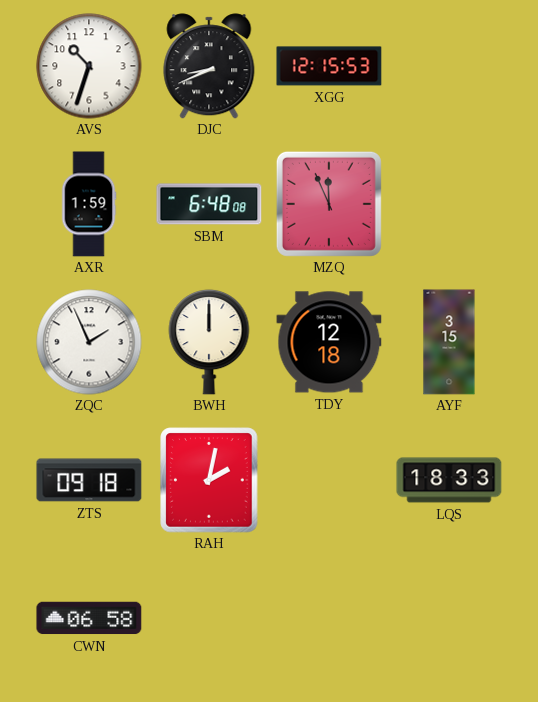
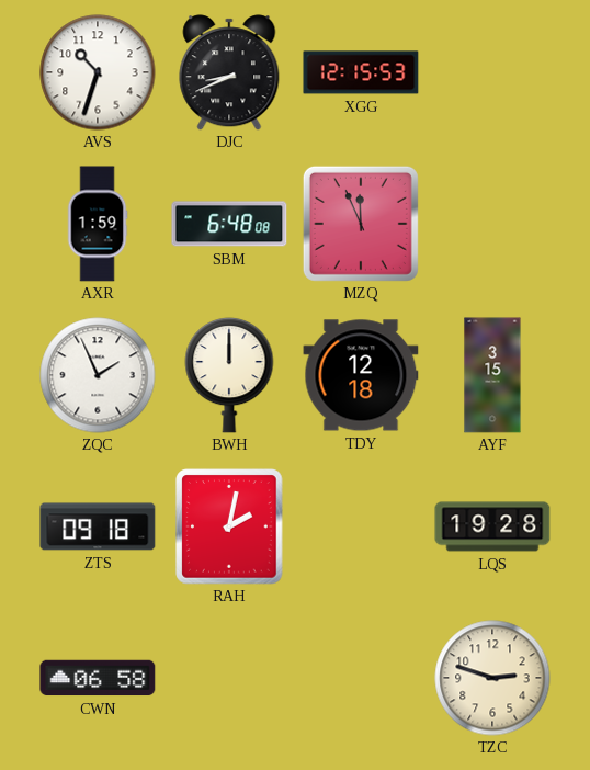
LQS: 18:33 -> 19:28 (492, 526)
TZC: none -> 2:48 (492, 678)
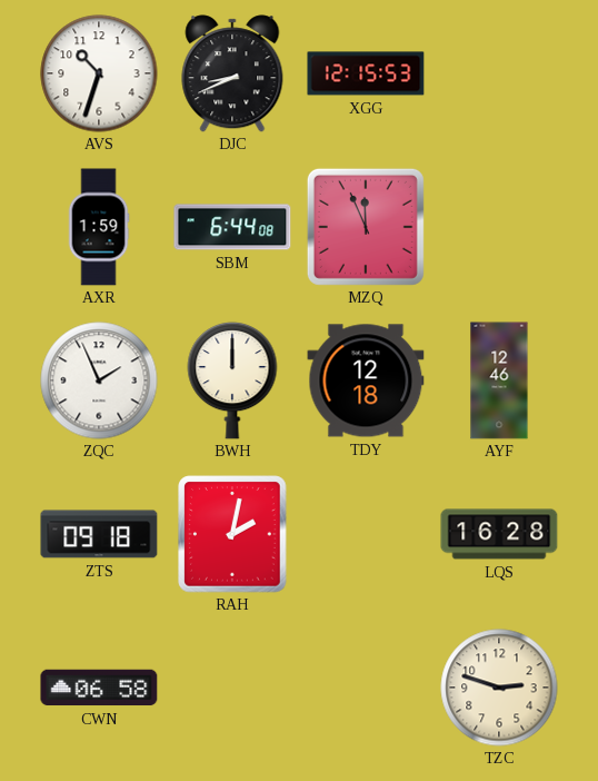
SBM: 6:48 -> 6:44 (232, 227)
AYF: 3:15 -> 12:46 (499, 380)
LQS: 19:28 -> 16:28 (499, 534)
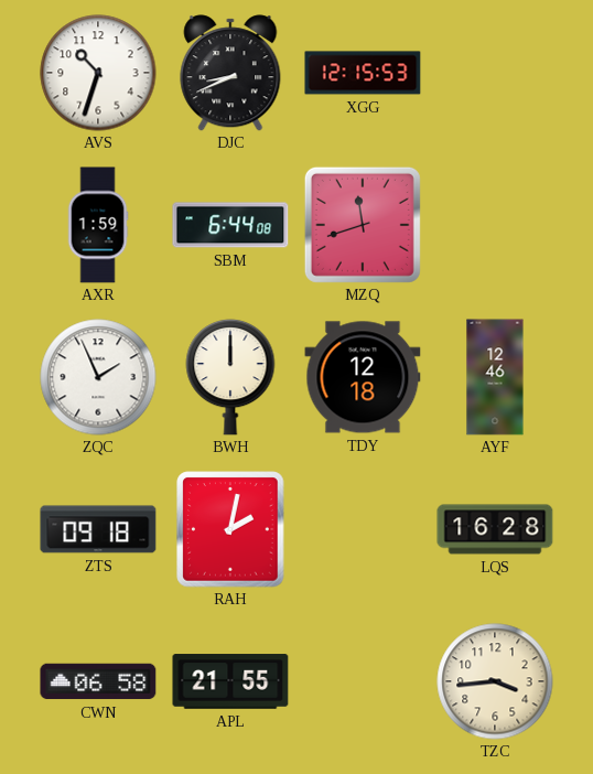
MZQ: 11:56 -> 11:42 (363, 225)
APL: none -> 21:55 (230, 681)
TZC: 2:48 -> 3:44 (495, 681)
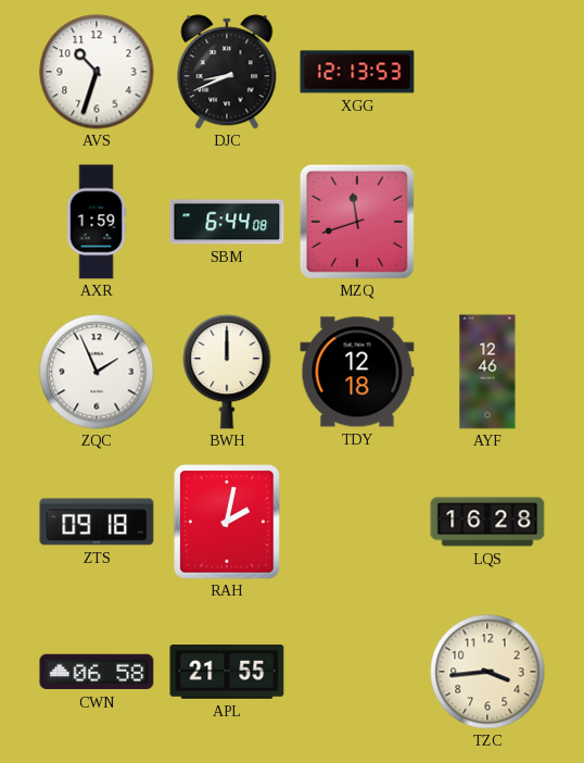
XGG: 12:15 -> 12:13 (357, 72)
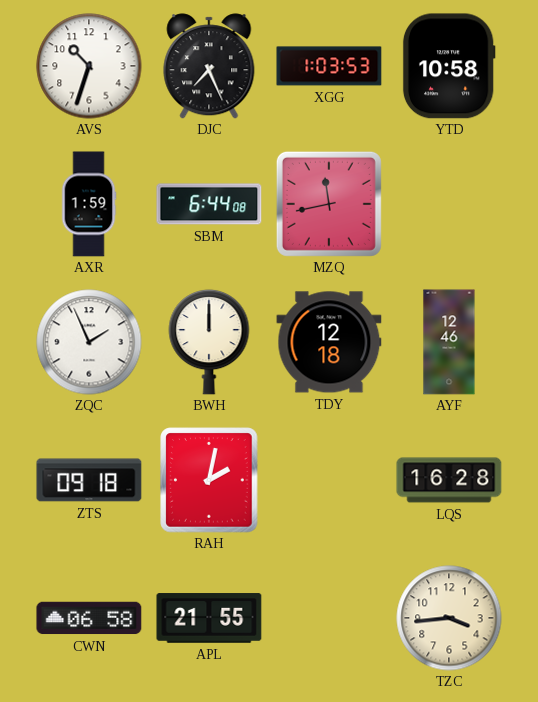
DJC: 8:41 -> 7:26 (209, 66)
XGG: 12:13 -> 1:03 (329, 66)
YTD: none -> 10:58 (449, 66)
MZQ: 11:42 -> 11:43 (329, 204)
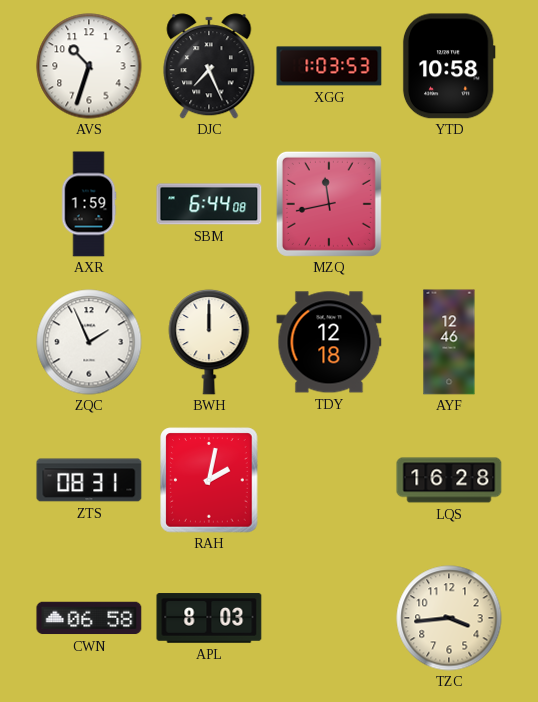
ZTS: 09:18 -> 08:31 (89, 480)
APL: 21:55 -> 8:03 (209, 618)
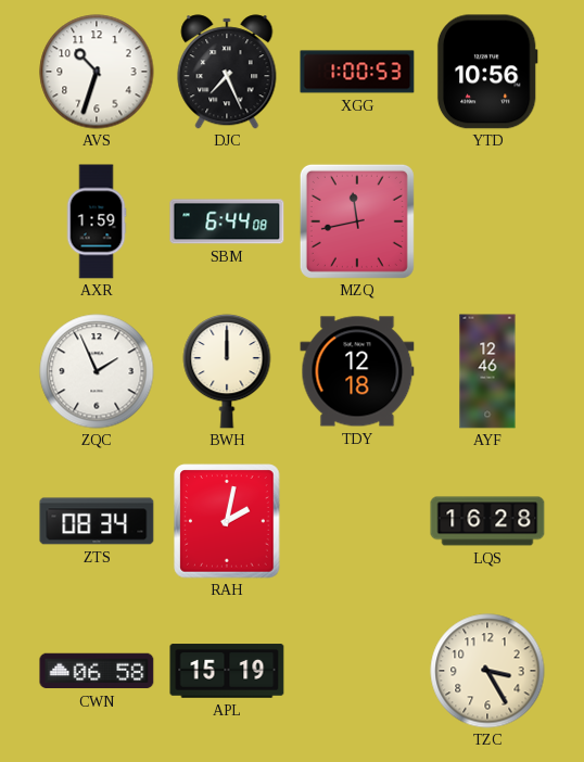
XGG: 1:03 -> 1:00 (357, 72)
YTD: 10:58 -> 10:56 (487, 72)
ZTS: 08:31 -> 08:34 (97, 521)
APL: 8:03 -> 15:19 (227, 671)
TZC: 3:44 -> 3:25 (487, 671)
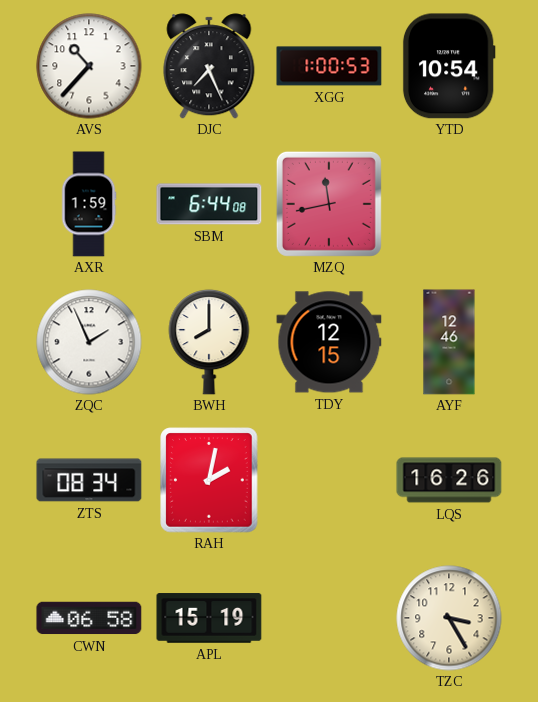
AVS: 10:33 -> 10:37 (89, 66)
YTD: 10:56 -> 10:54 (449, 66)
BWH: 12:00 -> 8:00 (209, 342)
TDY: 12:18 -> 12:15 (329, 342)
LQS: 16:28 -> 16:26 (449, 480)
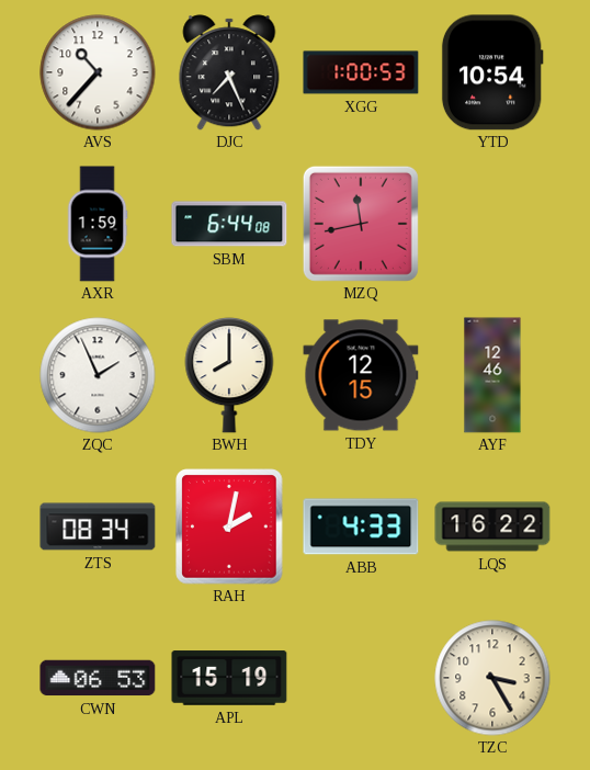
ABB: none -> 4:33 (361, 526)
LQS: 16:26 -> 16:22 (492, 526)
CWN: 06:58 -> 06:53 (98, 678)
